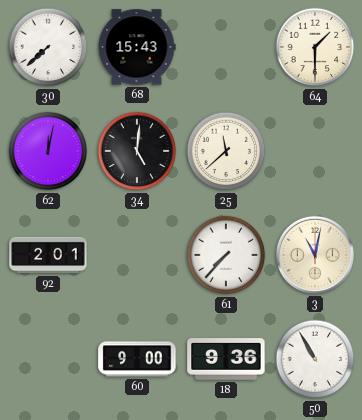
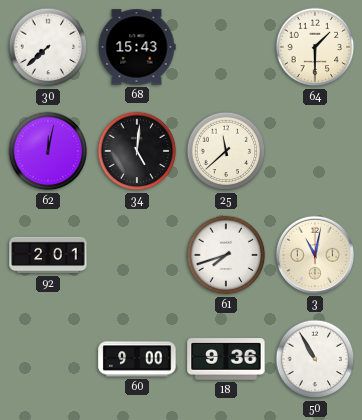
61: 7:37 -> 7:42 (226, 255)
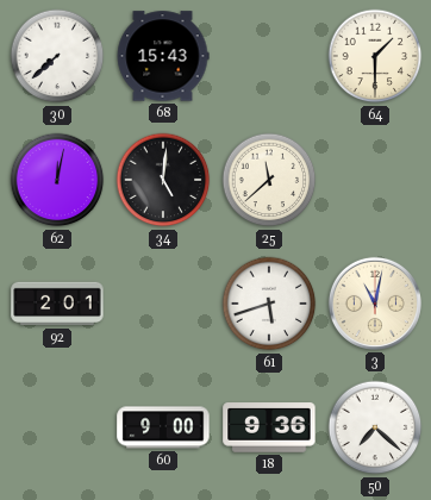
61: 7:42 -> 5:42 (269, 304)
50: 10:55 -> 7:22 (375, 427)
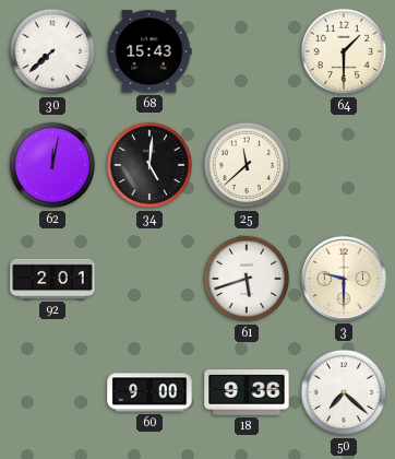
3: 11:02 -> 9:30 (344, 279)
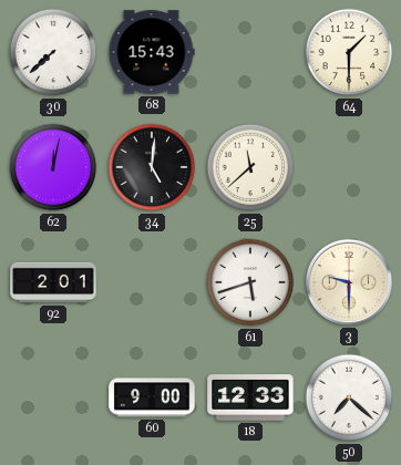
18: 9:36 -> 12:33 (250, 397)
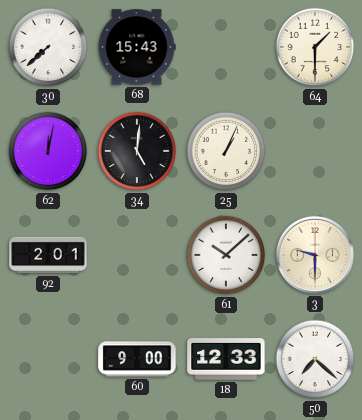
25: 11:38 -> 1:04 (226, 151)
61: 5:42 -> 10:08 (226, 255)
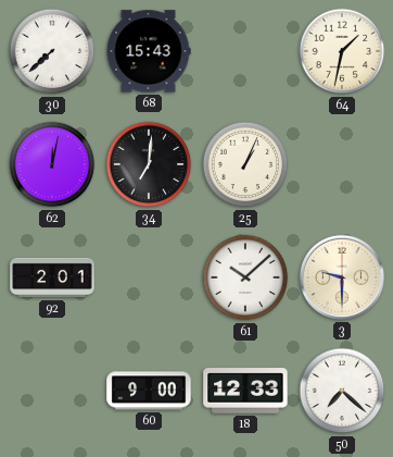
64: 1:30 -> 1:32 (342, 51)
34: 5:01 -> 7:01 (149, 164)
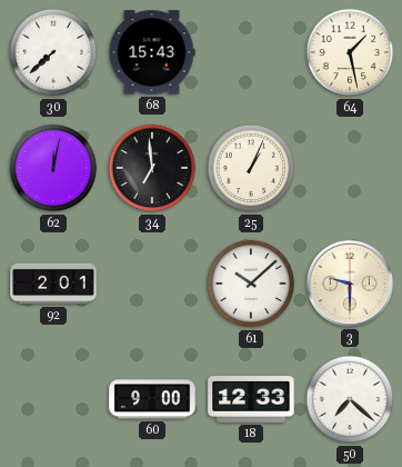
64: 1:32 -> 1:28 (350, 52)
34: 7:01 -> 6:59 (152, 168)
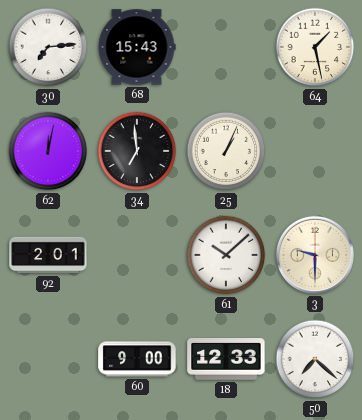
30: 7:38 -> 7:14 (48, 47)
